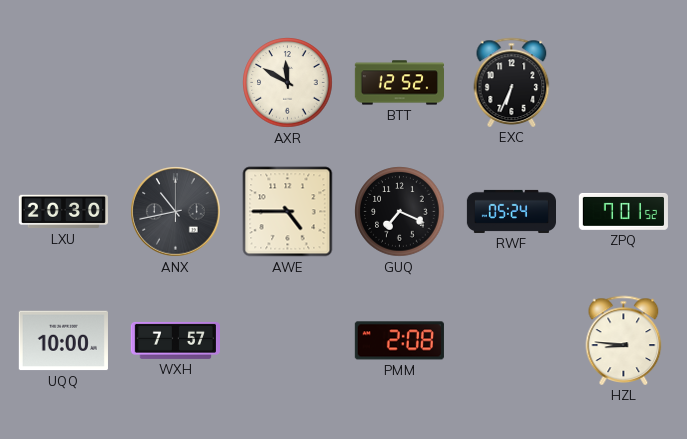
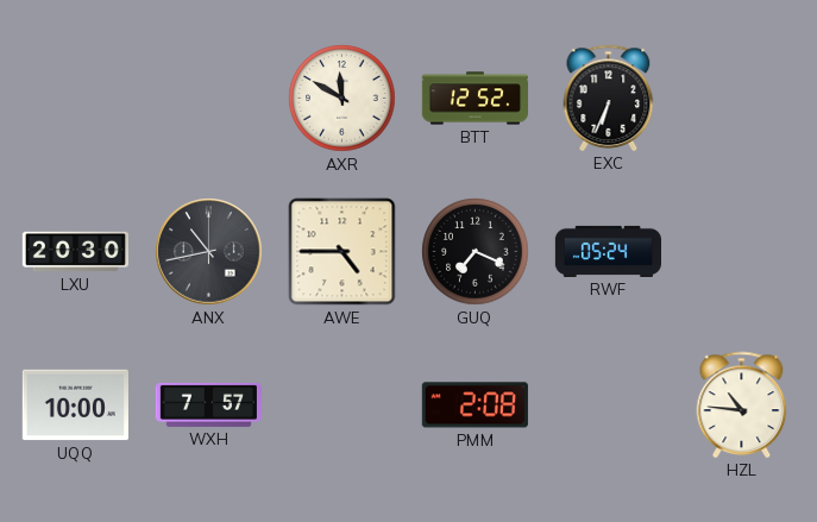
ZPQ: 7:01 -> none (623, 211)
HZL: 8:46 -> 10:46 (742, 404)
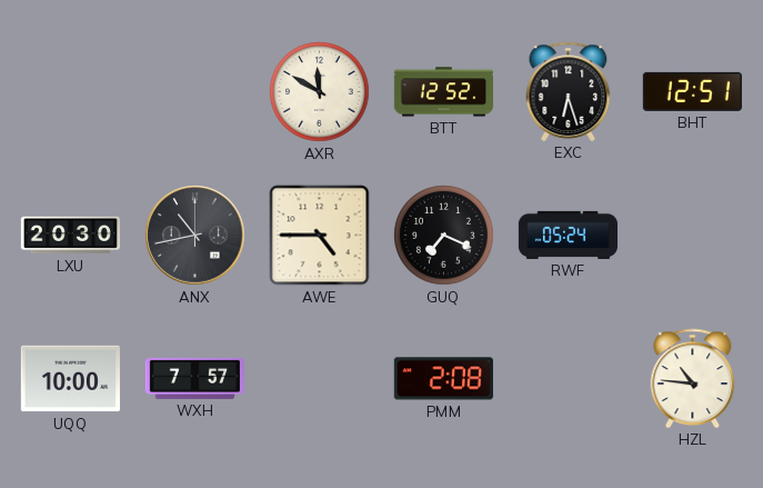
EXC: 6:34 -> 6:27 (569, 91)
BHT: none -> 12:51 (692, 91)
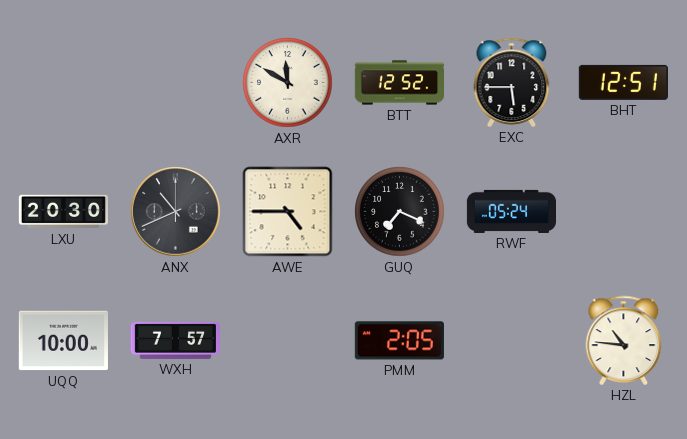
EXC: 6:27 -> 5:45 (512, 82)
ANX: 10:43 -> 10:41 (176, 212)
PMM: 2:08 -> 2:05 (399, 341)
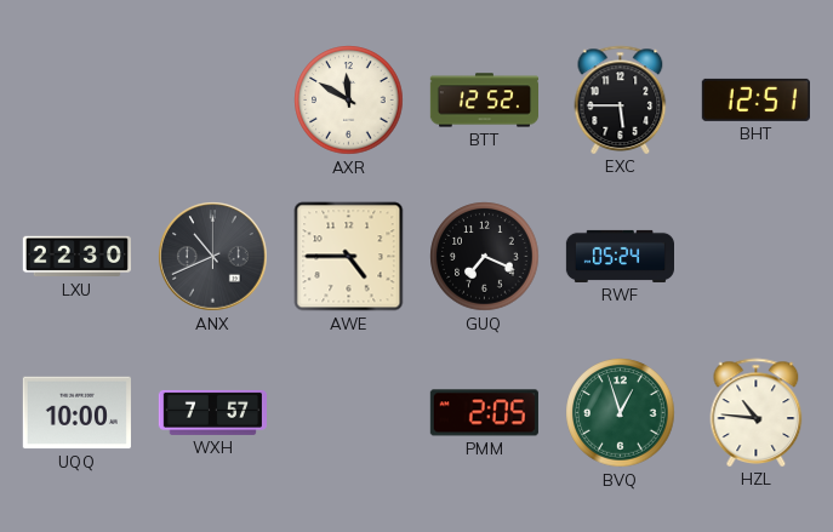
LXU: 20:30 -> 22:30 (76, 257)
BVQ: none -> 12:57 (621, 413)
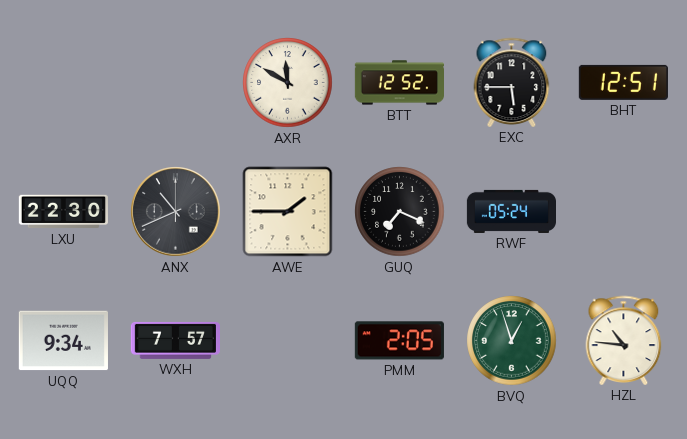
AWE: 4:45 -> 1:45 (288, 212)
UQQ: 10:00 -> 9:34 (63, 341)
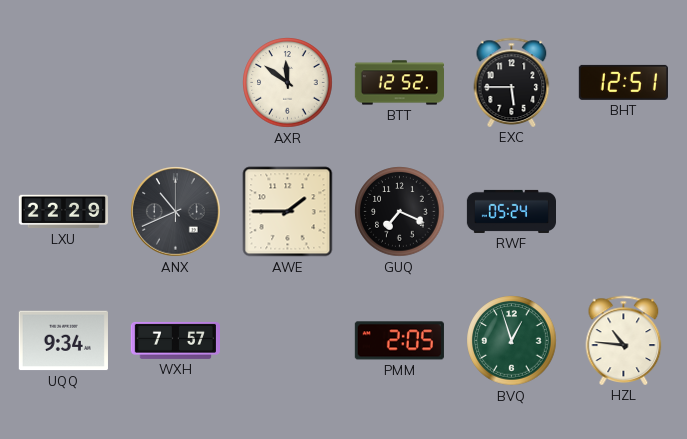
AXR: 11:50 -> 11:51 (288, 83)
LXU: 22:30 -> 22:29 (63, 212)
